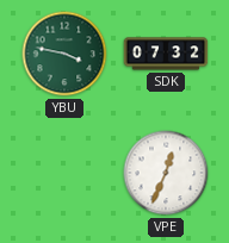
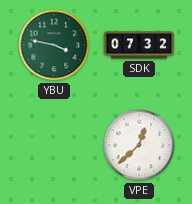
VPE: 12:34 -> 12:38 (139, 145)
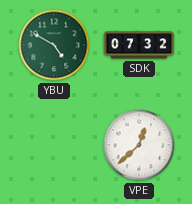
YBU: 3:47 -> 4:50 (54, 45)
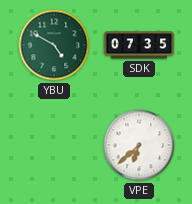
SDK: 07:32 -> 07:35 (139, 45)
VPE: 12:38 -> 6:38 (139, 145)
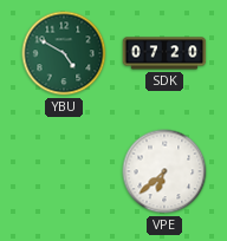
SDK: 07:35 -> 07:20 (164, 53)
